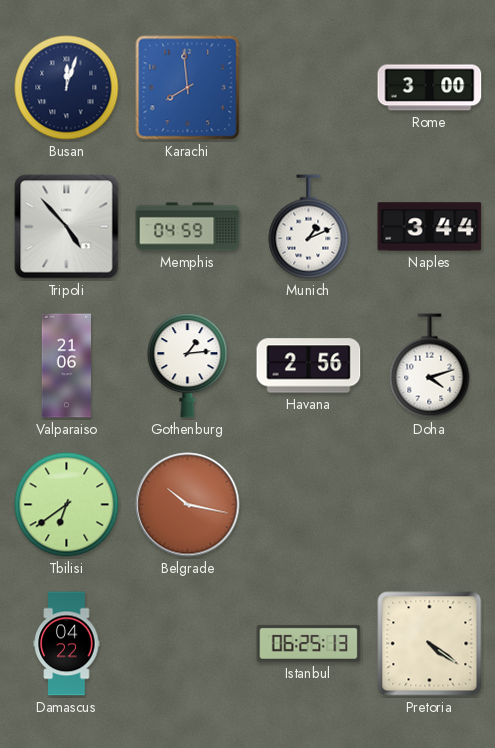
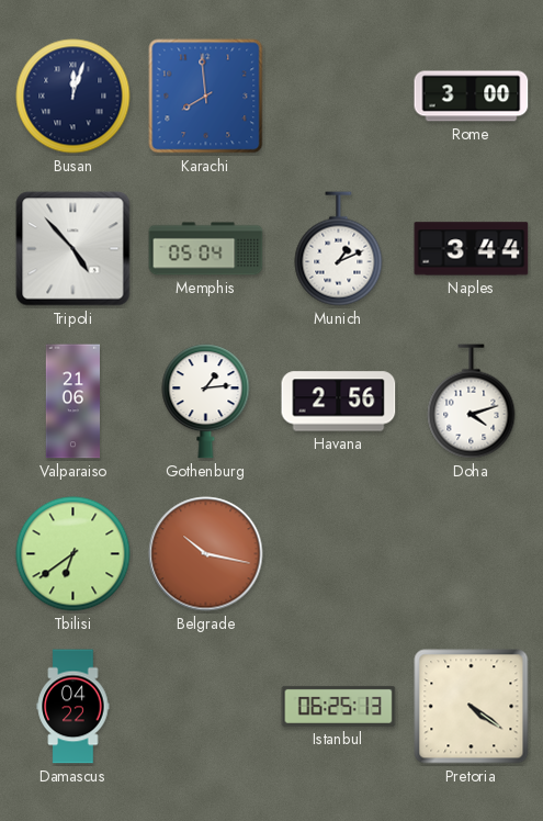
Memphis: 04:59 -> 05:04 (206, 249)
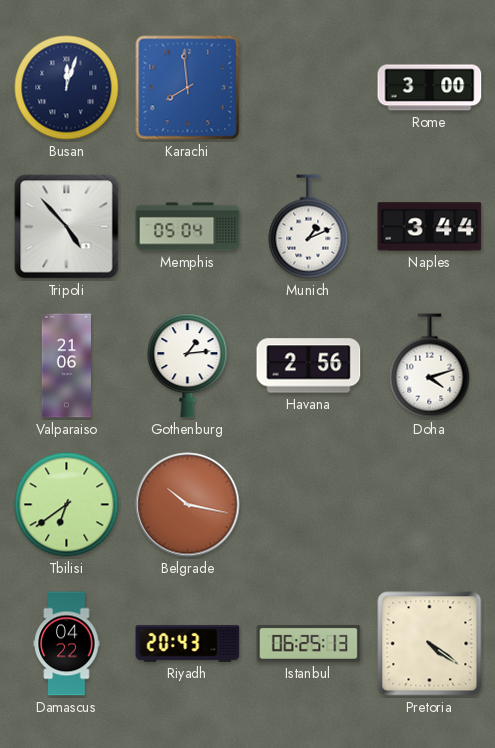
Riyadh: none -> 20:43 (188, 643)
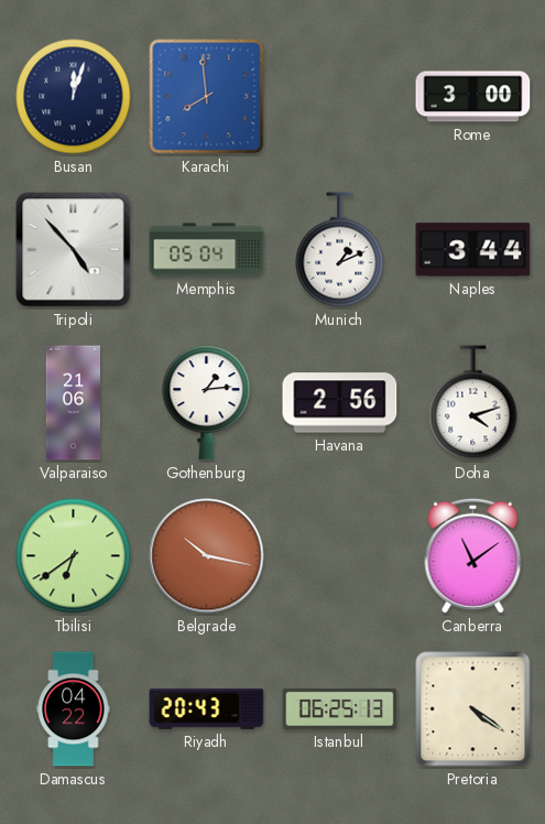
Canberra: none -> 11:09 (473, 555)
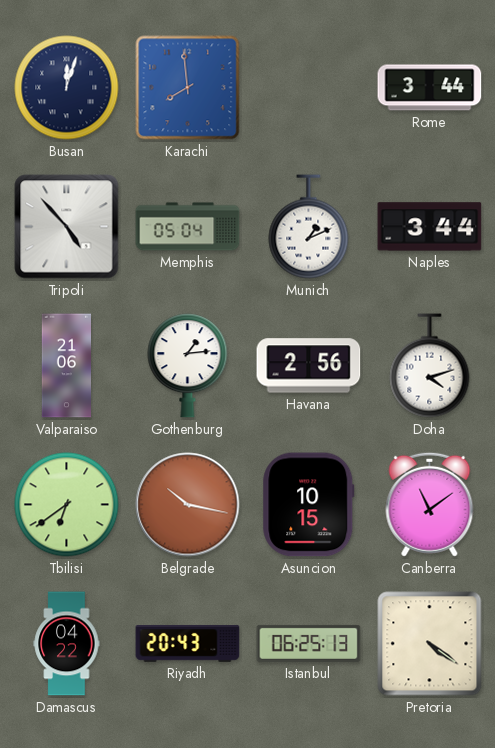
Rome: 3:00 -> 3:44 (430, 88)
Asuncion: none -> 10:15 (309, 505)
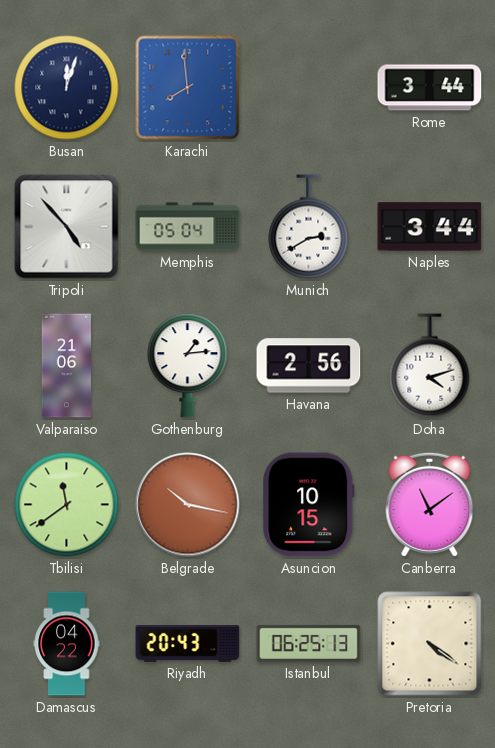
Munich: 1:11 -> 2:40 (309, 227)
Tbilisi: 6:39 -> 11:39 (67, 505)
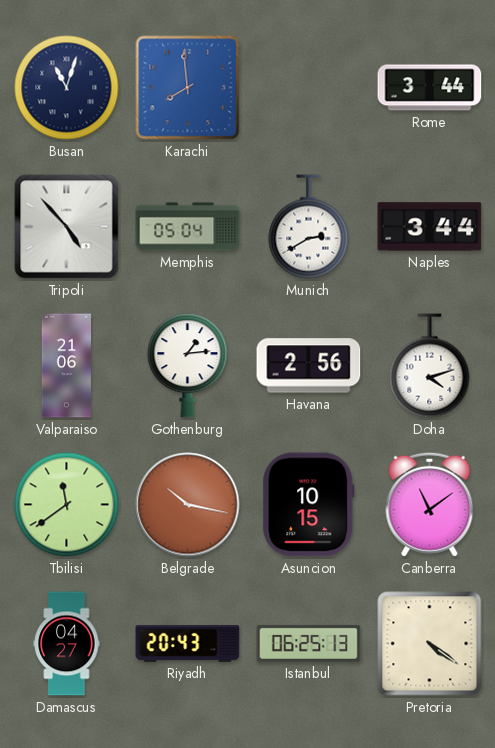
Busan: 12:03 -> 11:03 (67, 88)
Damascus: 04:22 -> 04:27 (67, 644)
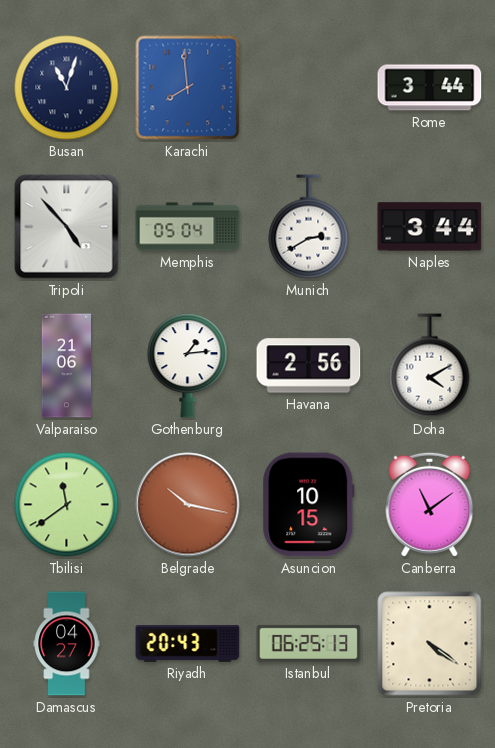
Doha: 4:12 -> 4:10 (430, 366)
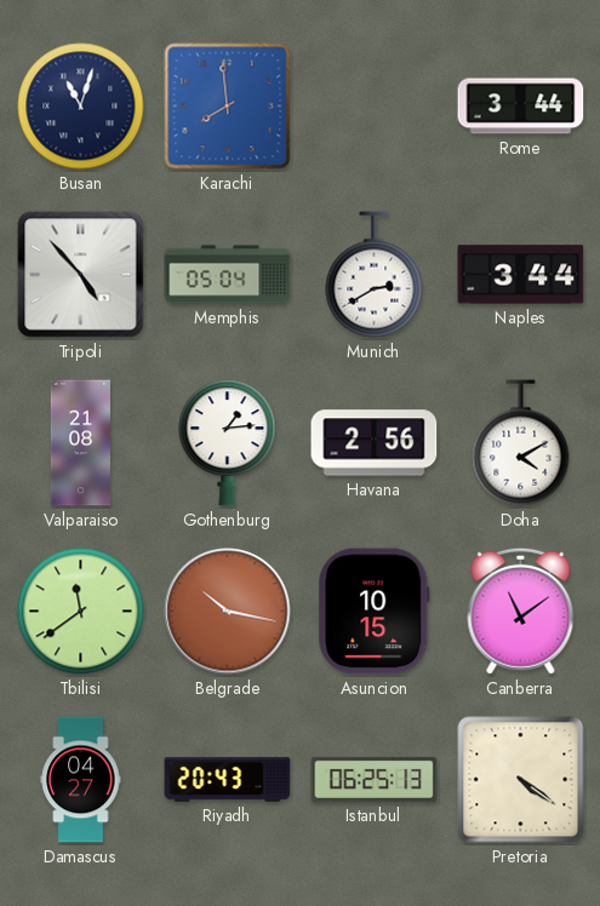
Valparaiso: 21:06 -> 21:08 (81, 443)
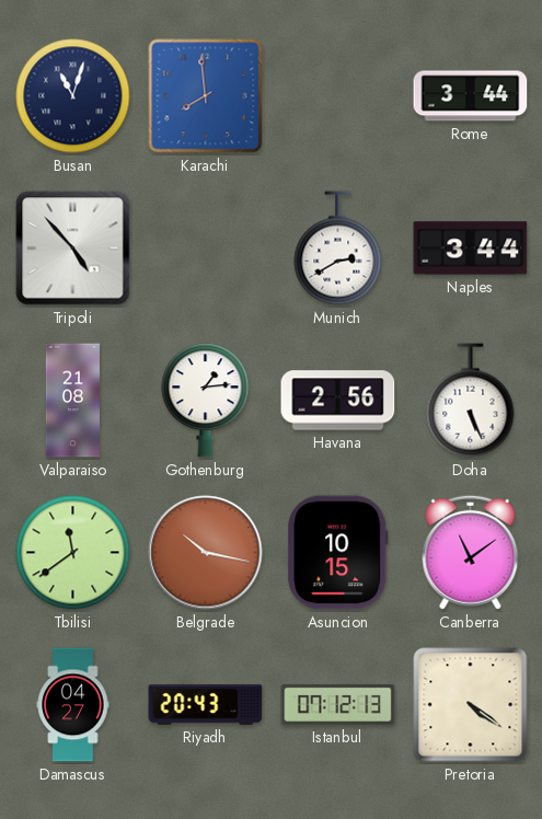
Memphis: 05:04 -> none (228, 275)
Doha: 4:10 -> 5:26 (471, 401)
Istanbul: 06:25 -> 07:12 (338, 704)
